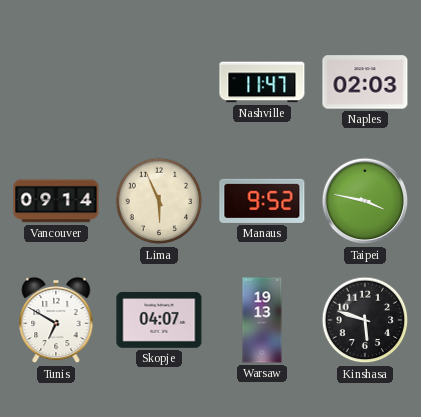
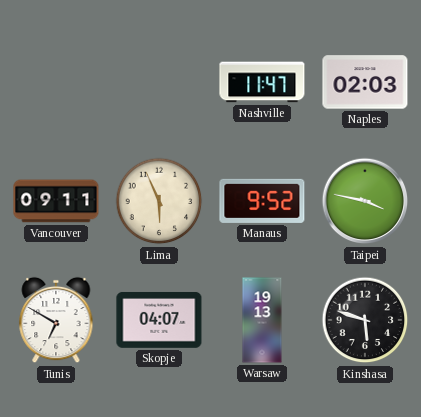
Vancouver: 09:14 -> 09:11 (56, 201)
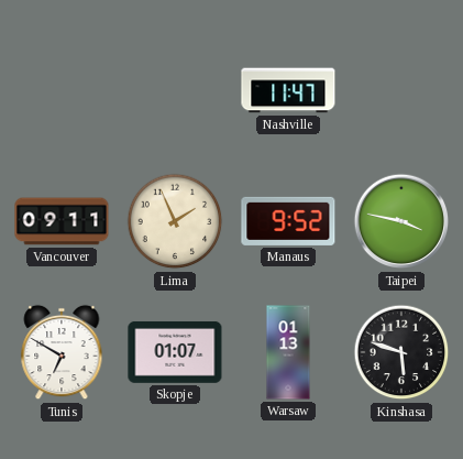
Naples: 02:03 -> none (365, 82)
Lima: 5:56 -> 1:56 (175, 221)
Skopje: 04:07 -> 01:07 (175, 352)
Warsaw: 19:13 -> 01:13 (288, 352)
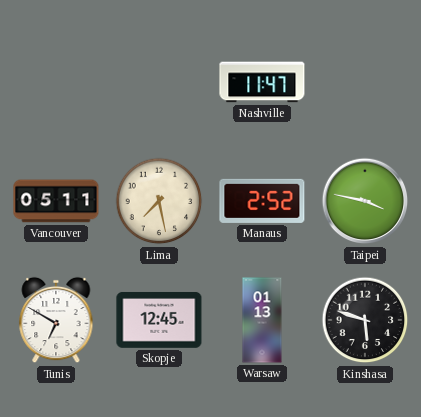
Vancouver: 09:11 -> 05:11 (56, 201)
Lima: 1:56 -> 7:28 (159, 201)
Manaus: 9:52 -> 2:52 (262, 201)
Skopje: 01:07 -> 12:45 (159, 320)
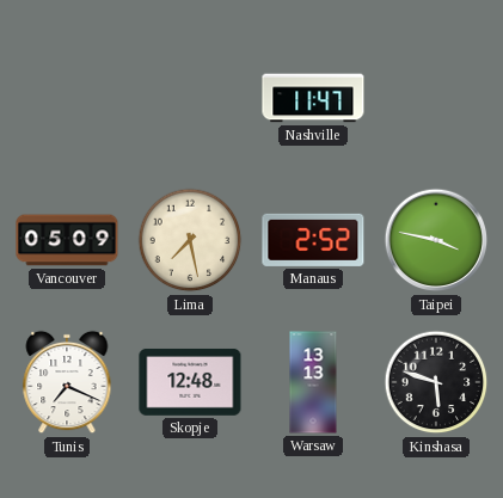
Vancouver: 05:11 -> 05:09 (67, 240)
Tunis: 6:50 -> 7:19 (67, 382)
Skopje: 12:45 -> 12:48 (190, 382)
Warsaw: 01:13 -> 13:13 (313, 382)
